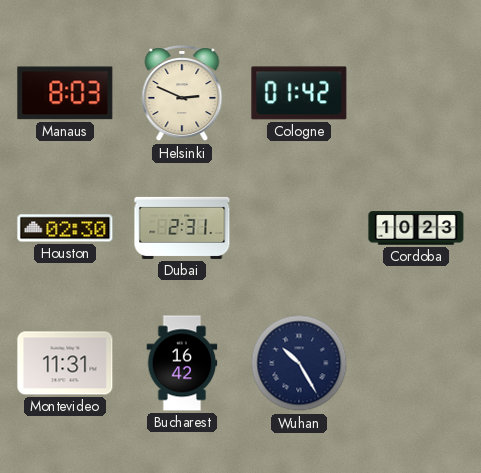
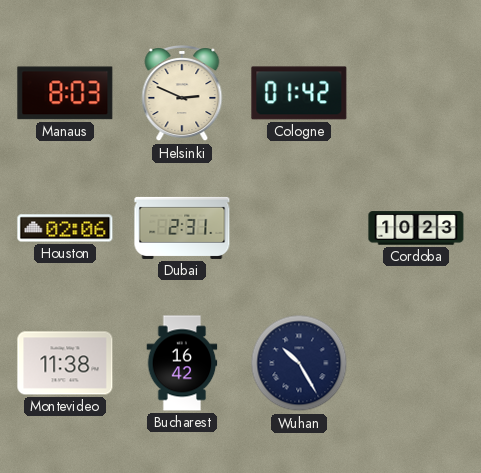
Houston: 02:30 -> 02:06 (65, 228)
Montevideo: 11:31 -> 11:38 (65, 363)
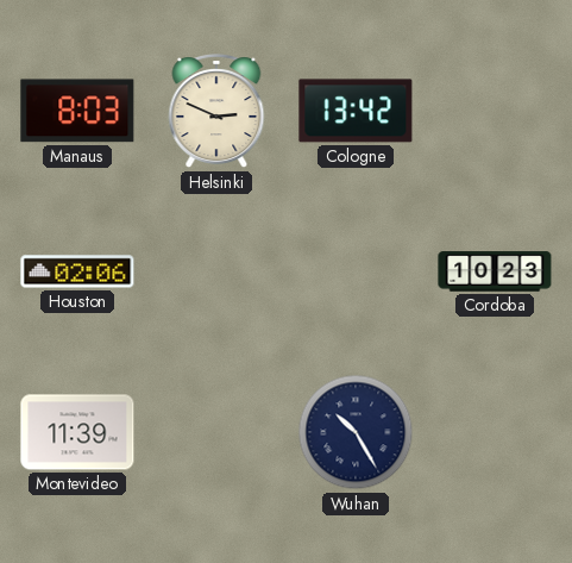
Cologne: 01:42 -> 13:42 (356, 111)
Dubai: 2:31 -> none (182, 228)
Montevideo: 11:38 -> 11:39 (77, 432)
Bucharest: 16:42 -> none (182, 363)
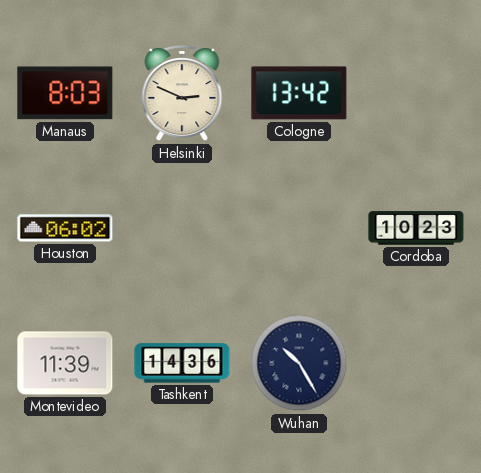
Houston: 02:06 -> 06:02 (65, 228)
Tashkent: none -> 14:36 (182, 363)
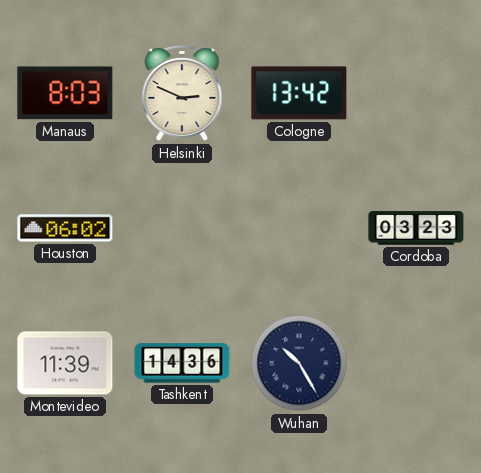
Cordoba: 10:23 -> 03:23 (416, 228)
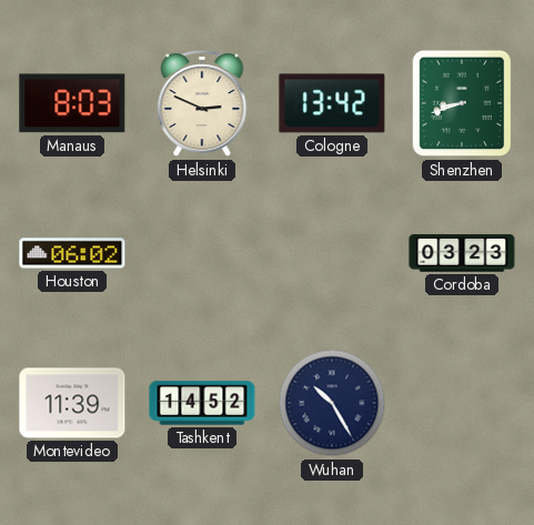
Shenzhen: none -> 8:42 (462, 103)
Tashkent: 14:36 -> 14:52 (202, 403)
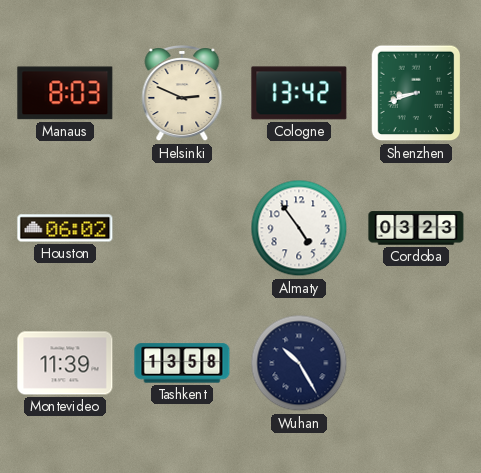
Almaty: none -> 4:54 (299, 228)
Tashkent: 14:52 -> 13:58 (182, 363)
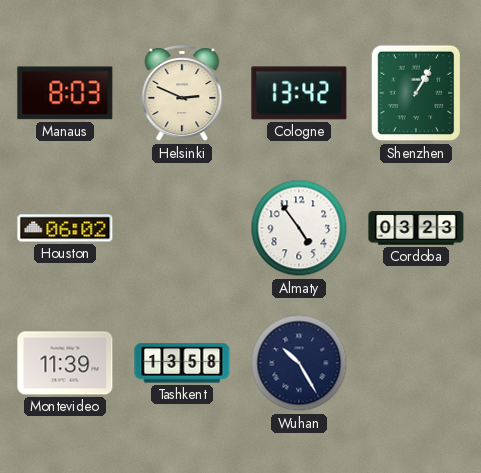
Shenzhen: 8:42 -> 1:05 (416, 93)
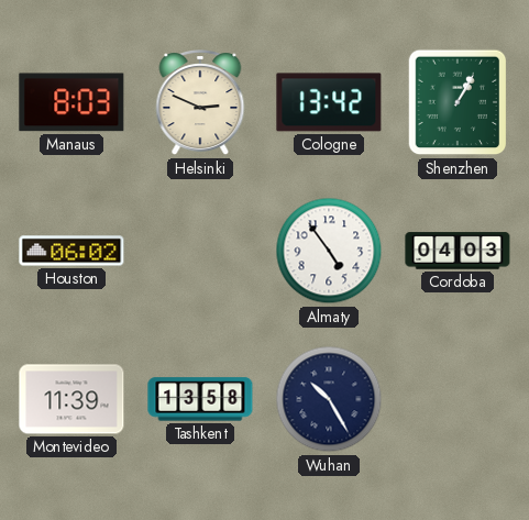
Cordoba: 03:23 -> 04:03 (458, 251)
